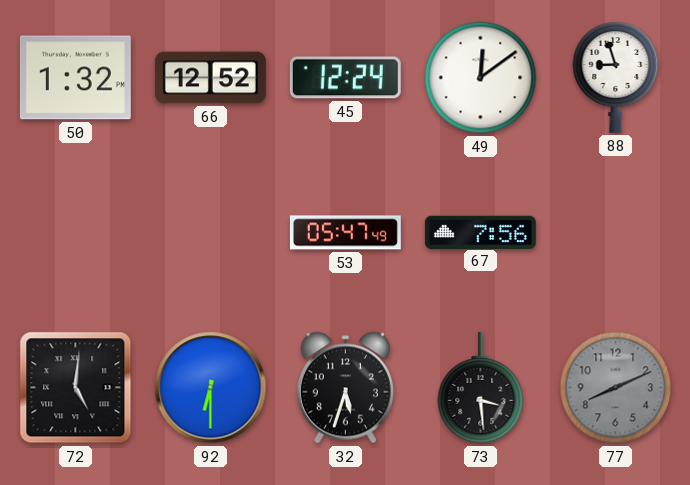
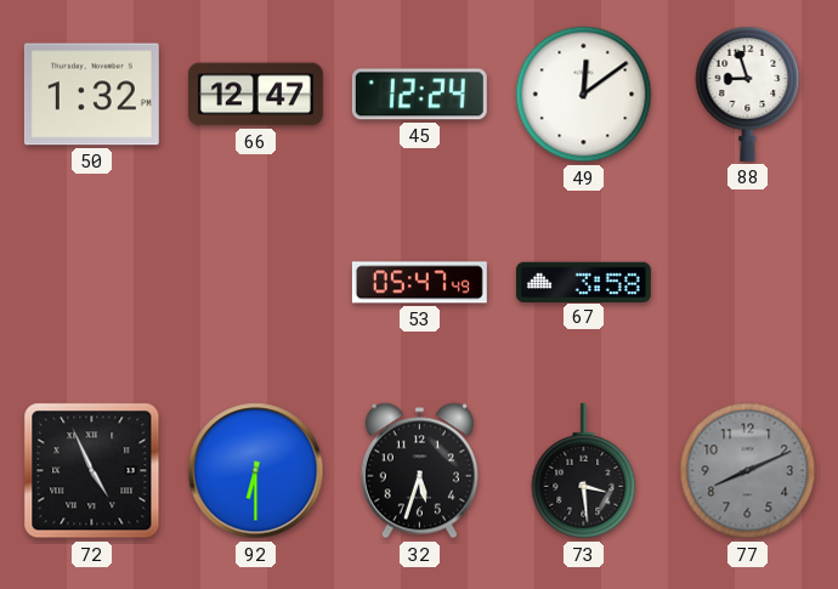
66: 12:52 -> 12:47 (255, 95)
67: 7:56 -> 3:58 (583, 282)
72: 5:01 -> 4:56 (92, 471)
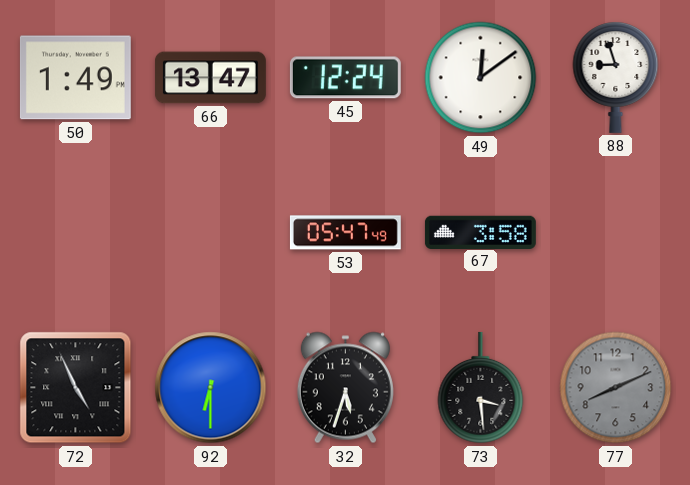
50: 1:32 -> 1:49 (75, 78)
66: 12:47 -> 13:47 (210, 78)
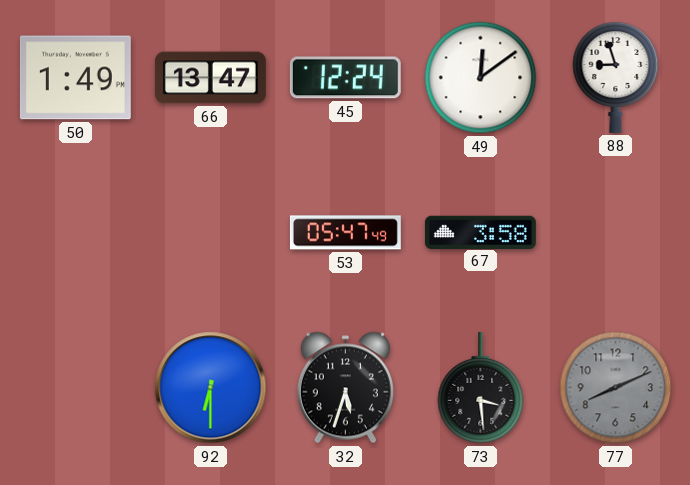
72: 4:56 -> none (76, 388)
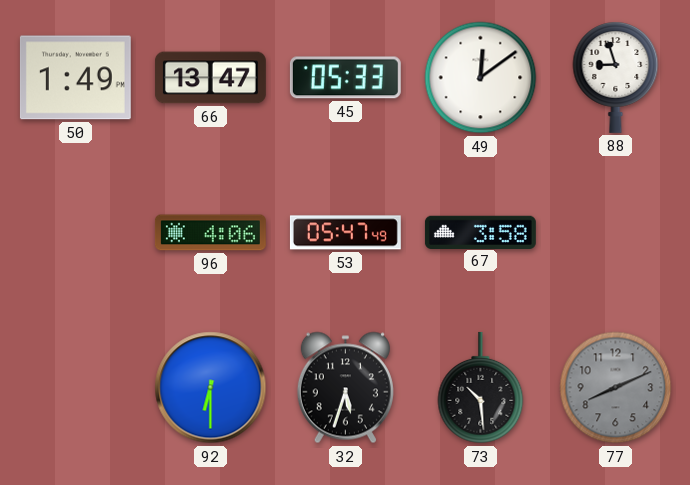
45: 12:24 -> 05:33 (345, 78)
96: none -> 4:06 (210, 233)
73: 3:29 -> 10:29 (481, 388)
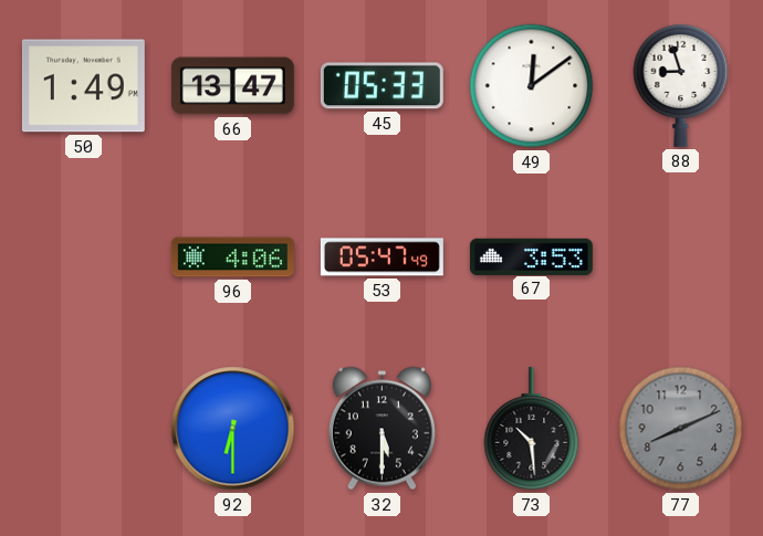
67: 3:58 -> 3:53 (531, 256)
32: 5:33 -> 5:30 (381, 429)
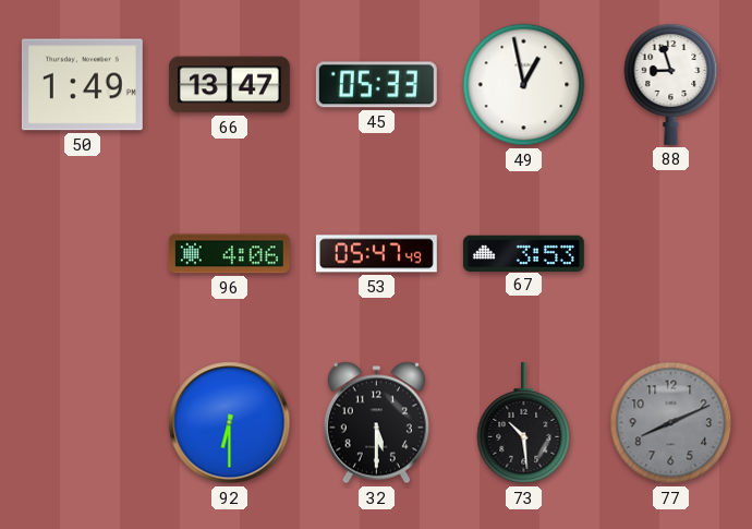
49: 12:09 -> 12:58 (524, 85)
